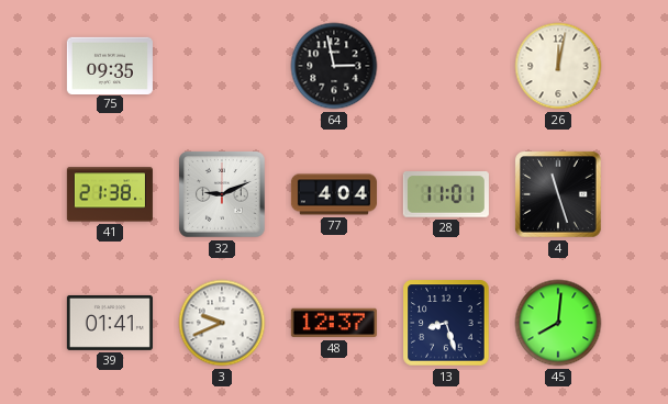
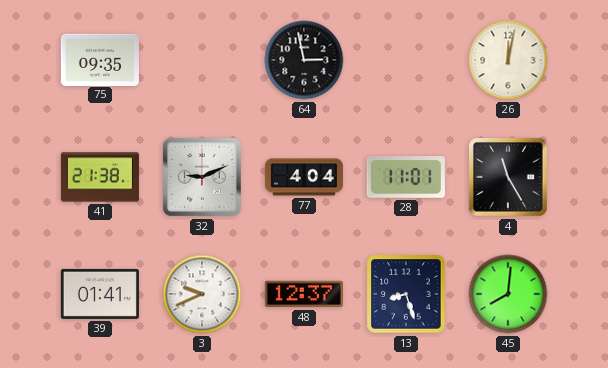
4: 11:27 -> 11:25 (509, 178)
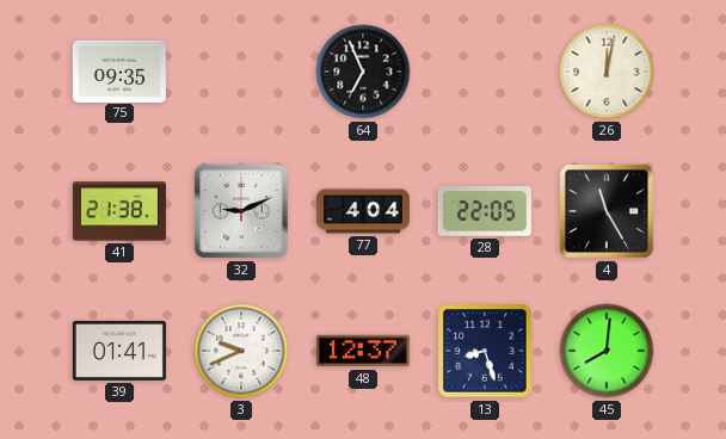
64: 2:58 -> 6:56 (363, 72)
28: 11:01 -> 22:05 (485, 212)
